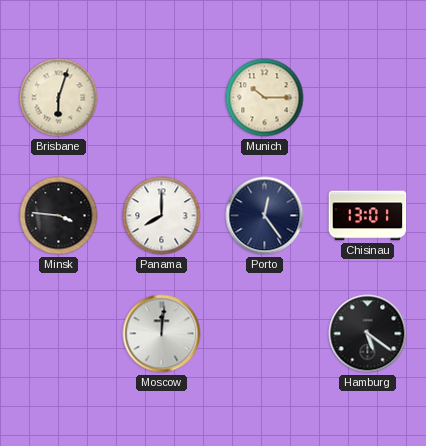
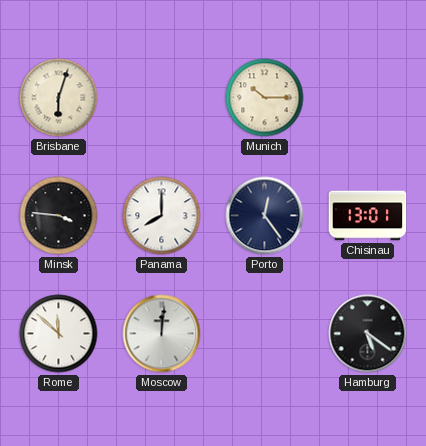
Rome: none -> 11:52 (59, 334)
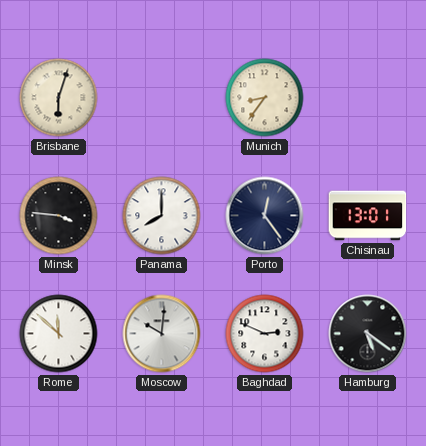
Munich: 10:15 -> 8:36 (265, 98)
Moscow: 12:01 -> 10:01 (162, 334)
Baghdad: none -> 2:49 (265, 334)
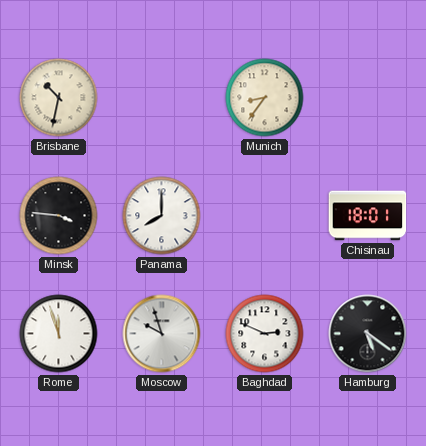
Brisbane: 6:03 -> 10:32 (59, 98)
Porto: 12:24 -> none (265, 216)
Chisinau: 13:01 -> 18:01 (368, 216)
Rome: 11:52 -> 11:57 (59, 334)
Moscow: 10:01 -> 9:57 (162, 334)
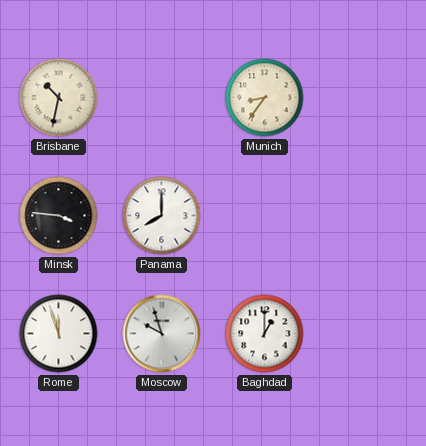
Chisinau: 18:01 -> none (368, 216)
Baghdad: 2:49 -> 1:00 (265, 334)
Hamburg: 5:21 -> none (368, 334)
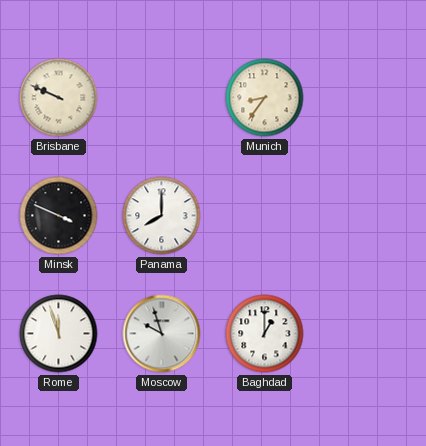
Brisbane: 10:32 -> 9:49 (59, 98)
Minsk: 3:46 -> 3:49 (59, 216)
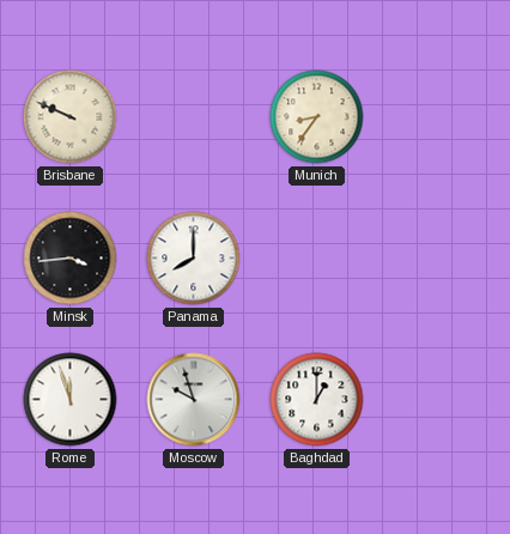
Minsk: 3:49 -> 3:44 (71, 259)
